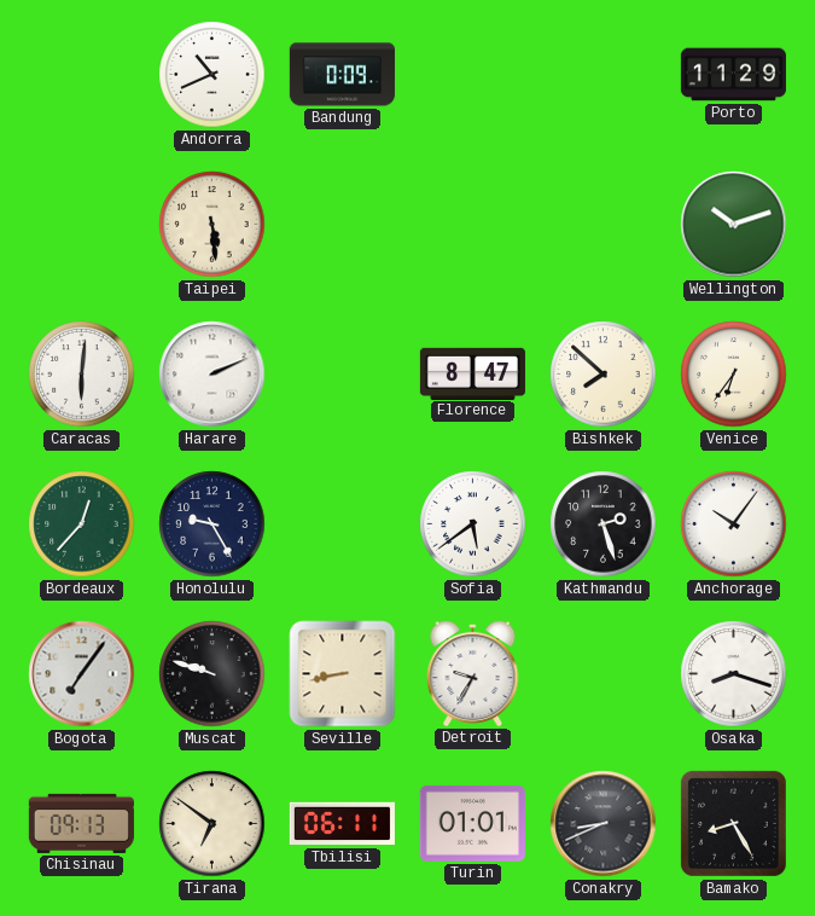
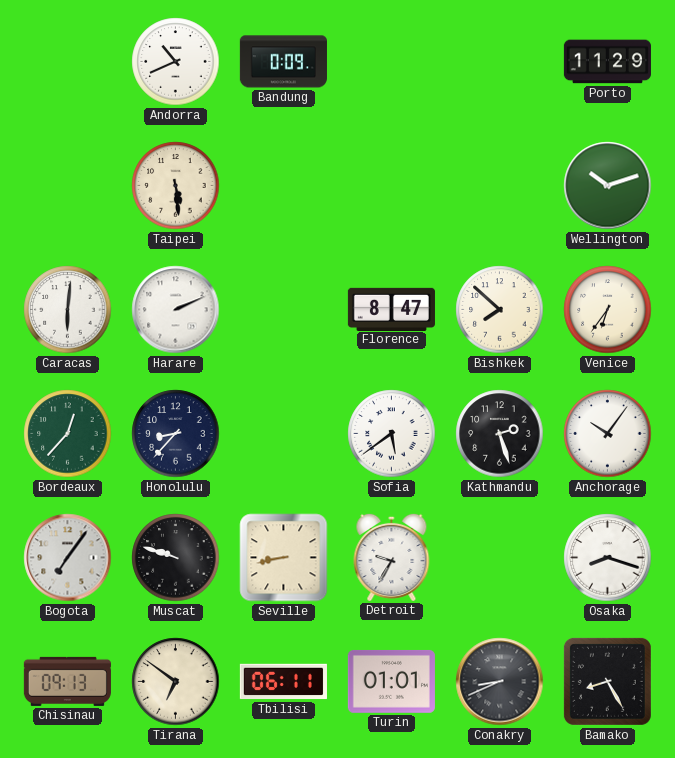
Honolulu: 9:25 -> 8:37 (176, 434)
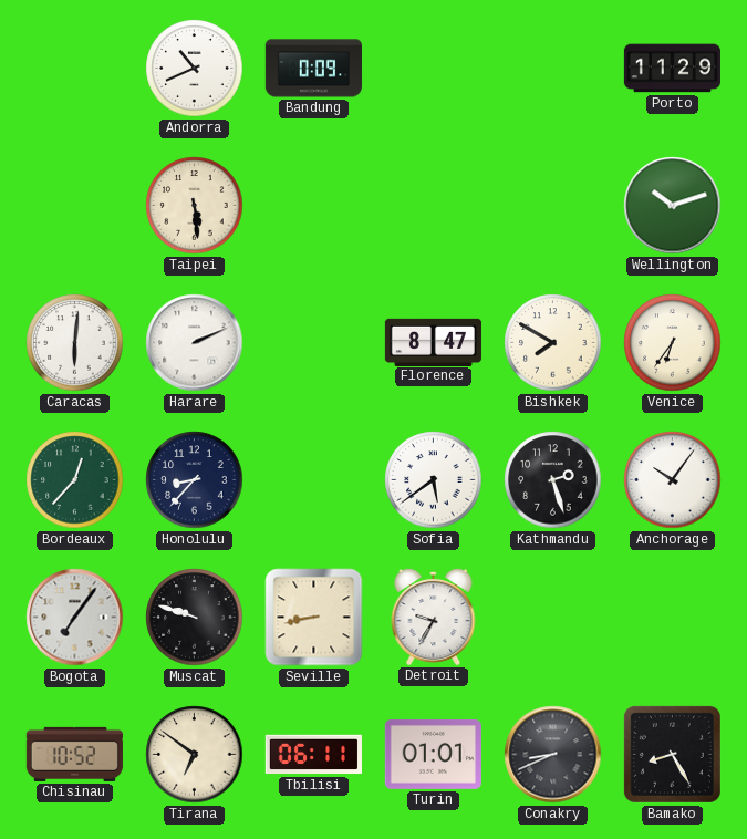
Bishkek: 7:52 -> 7:50 (553, 343)
Osaka: 8:18 -> none (608, 558)
Chisinau: 09:13 -> 10:52 (74, 754)
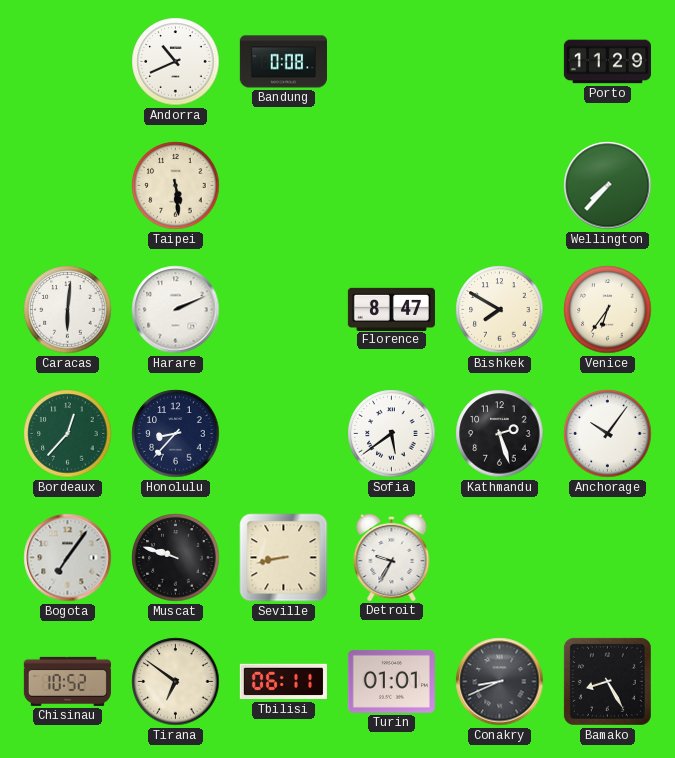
Bandung: 0:09 -> 0:08 (283, 62)
Wellington: 10:12 -> 7:37 (608, 186)
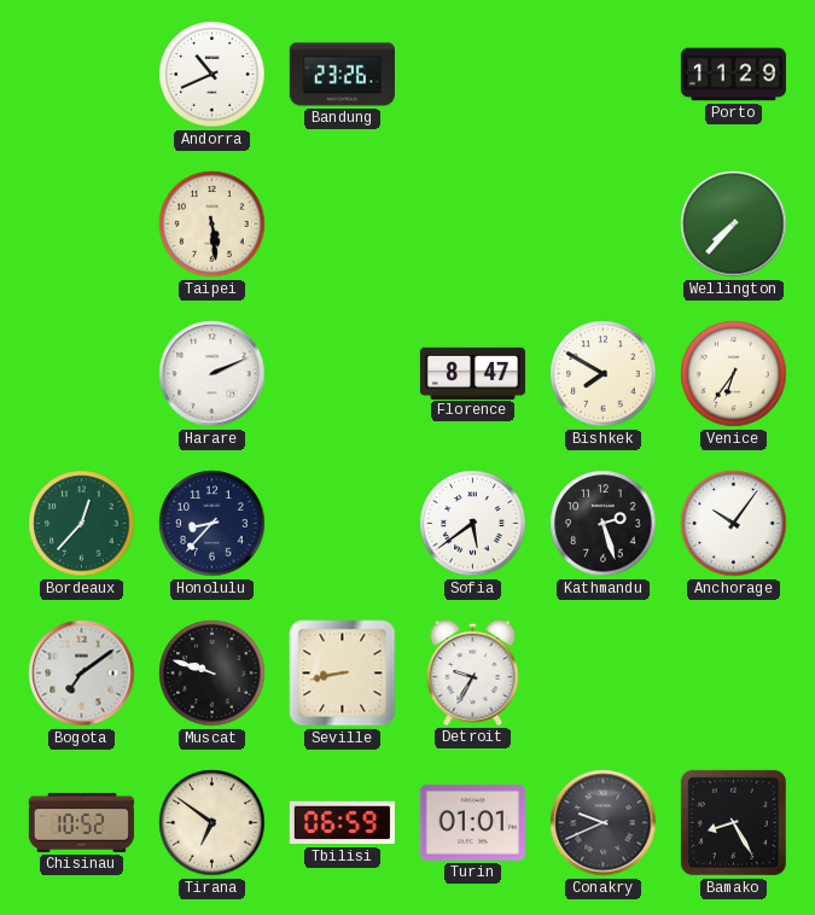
Bandung: 0:08 -> 23:26 (342, 75)
Caracas: 6:01 -> none (68, 310)
Bogota: 7:06 -> 7:09 (82, 674)
Tbilisi: 06:11 -> 06:59 (342, 823)
Conakry: 8:41 -> 9:41 (604, 823)
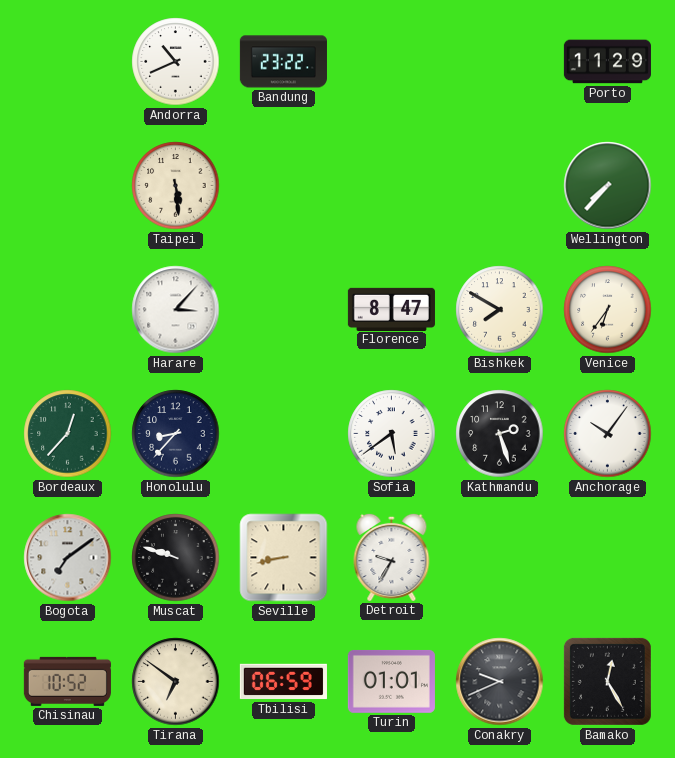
Bandung: 23:26 -> 23:22 (283, 62)
Harare: 2:11 -> 3:07 (176, 310)
Bamako: 8:25 -> 12:25 (607, 681)
